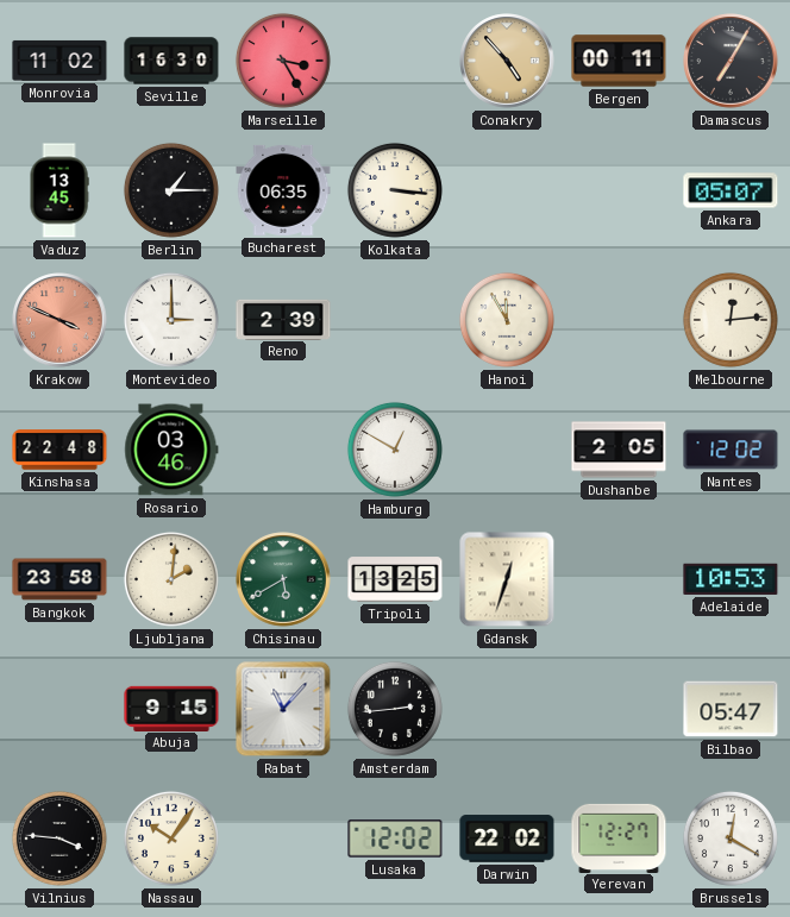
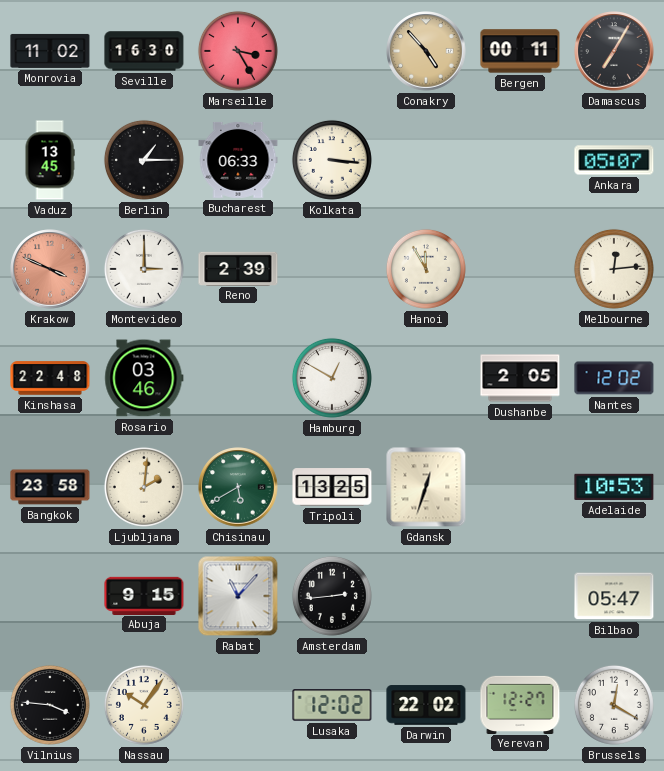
Bucharest: 06:35 -> 06:33 (238, 160)
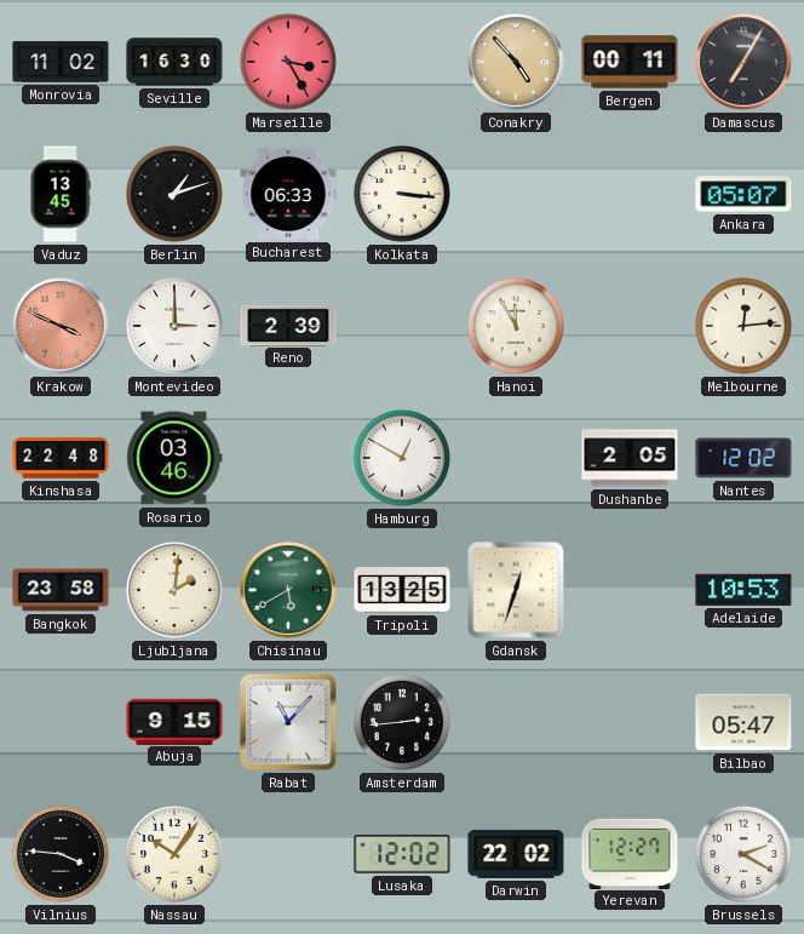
Berlin: 1:15 -> 1:12 (174, 194)
Brussels: 12:20 -> 2:20 (743, 854)
